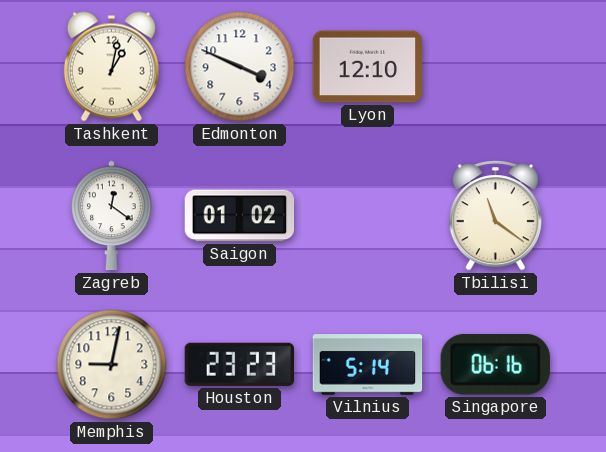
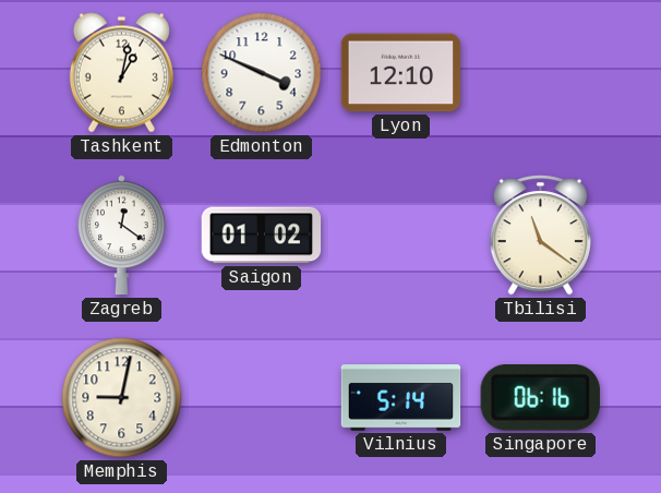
Houston: 23:23 -> none (239, 364)
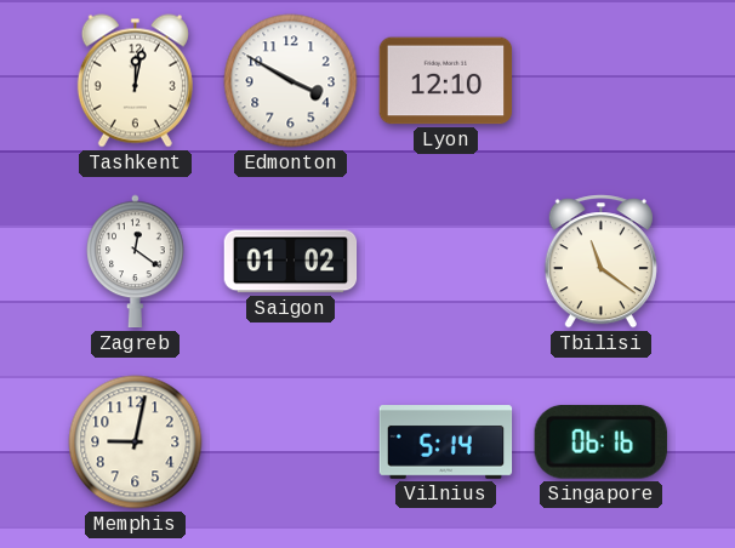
Tashkent: 1:02 -> 12:02 (135, 81)
Edmonton: 3:49 -> 3:50 (291, 81)
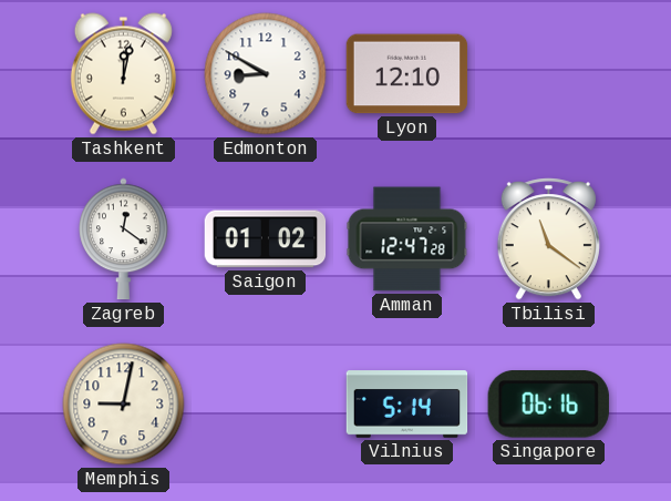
Edmonton: 3:50 -> 8:50 (266, 74)
Amman: none -> 12:47 (407, 239)
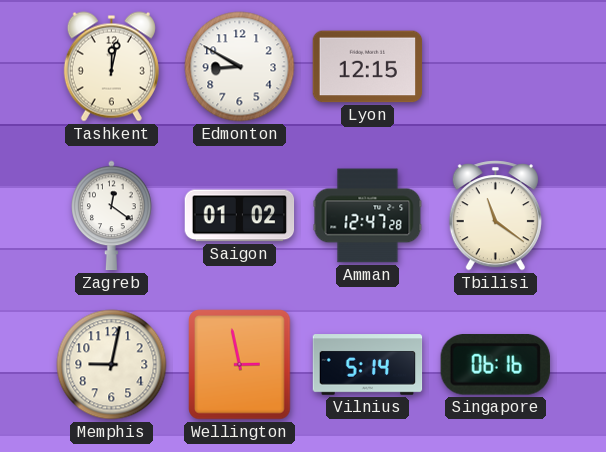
Lyon: 12:10 -> 12:15 (368, 67)
Wellington: none -> 2:58 (240, 365)
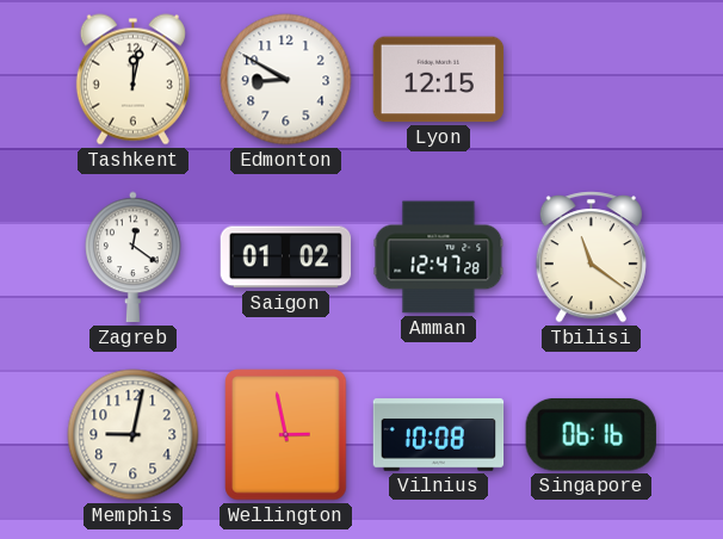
Vilnius: 5:14 -> 10:08 (439, 435)
